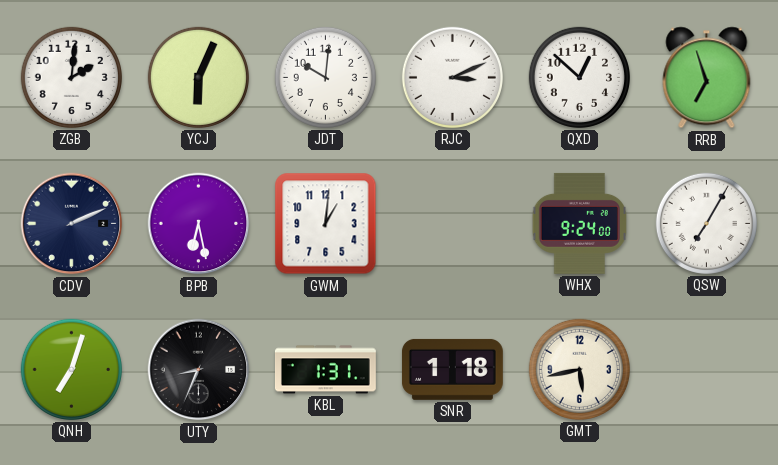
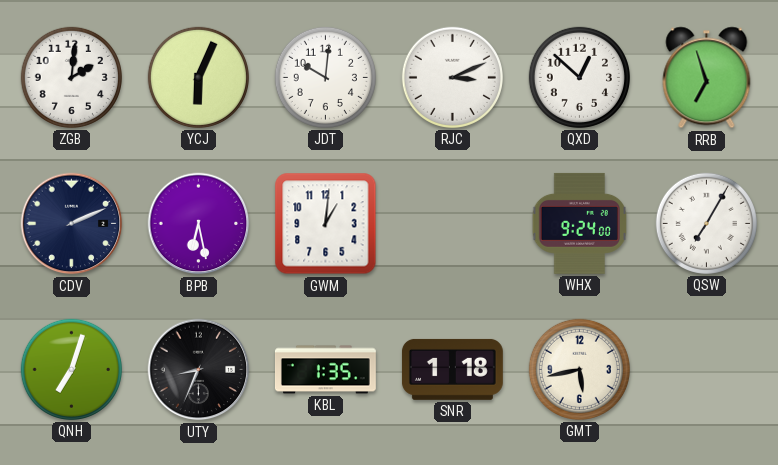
KBL: 1:31 -> 1:35 (325, 370)
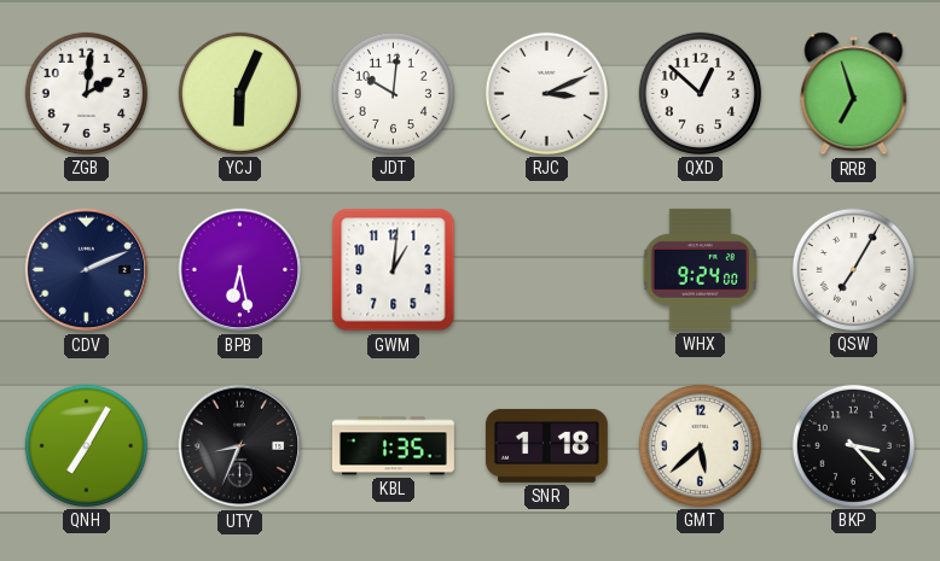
QNH: 7:03 -> 7:05 (86, 445)
GMT: 5:43 -> 5:38 (700, 445)
BKP: none -> 3:23 (853, 445)
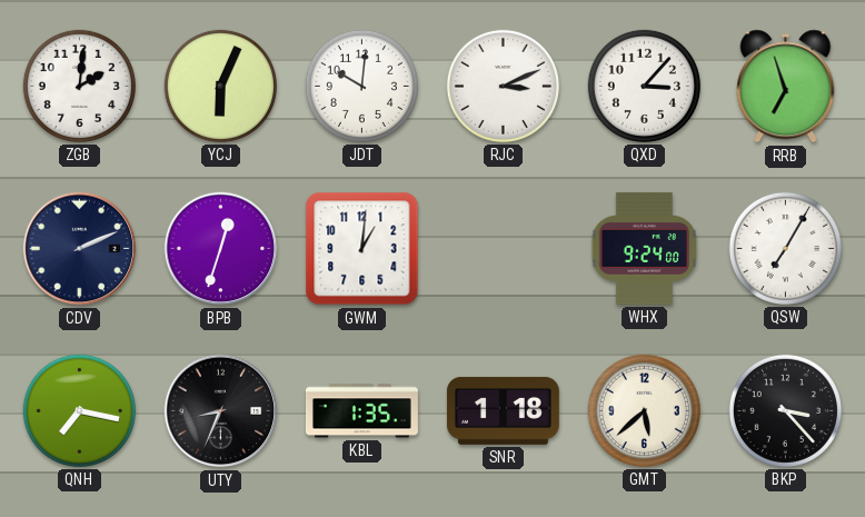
QXD: 12:52 -> 3:07 (644, 86)
BPB: 6:28 -> 12:33 (221, 249)
QNH: 7:05 -> 7:17 (79, 410)
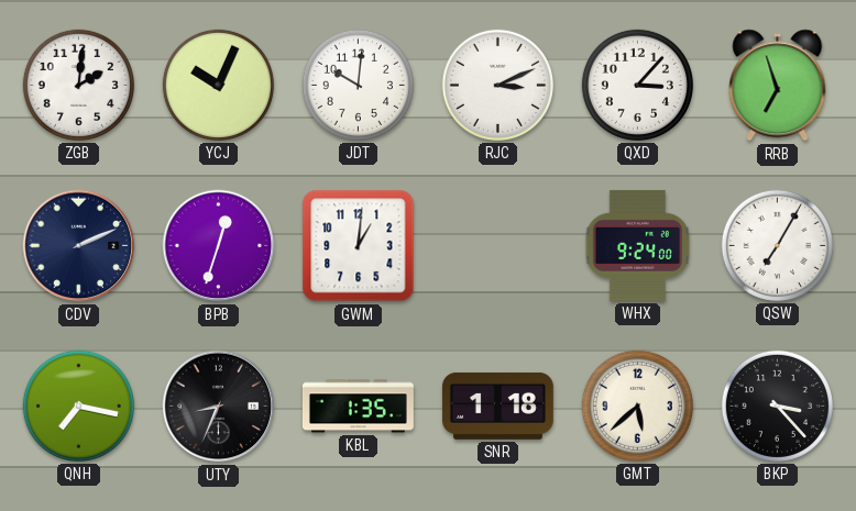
YCJ: 6:04 -> 10:04 (218, 85)
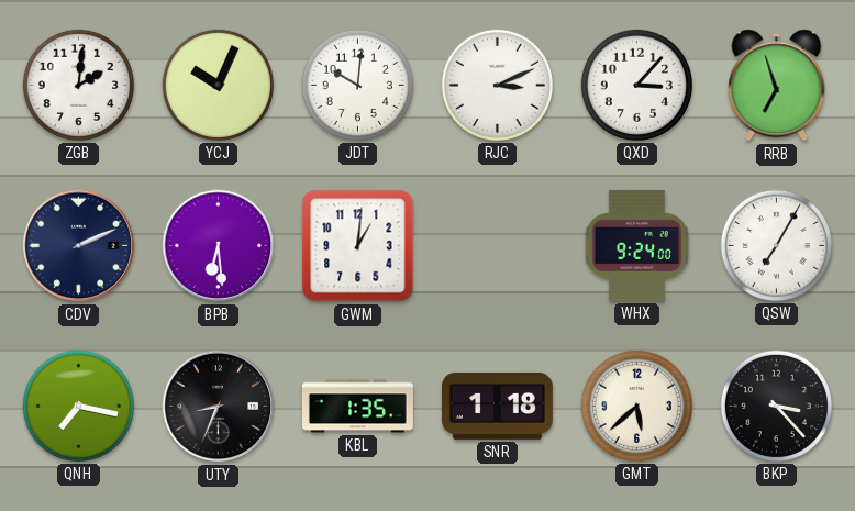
BPB: 12:33 -> 6:29 (219, 246)
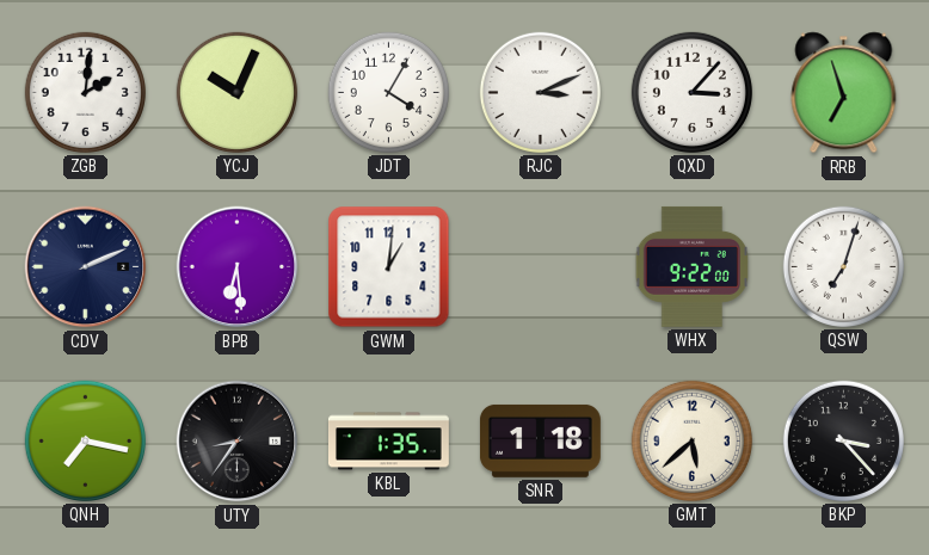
JDT: 10:01 -> 4:05 (388, 92)
WHX: 9:24 -> 9:22 (691, 266)
QSW: 7:05 -> 7:03 (843, 266)
UTY: 8:34 -> 8:36 (238, 442)
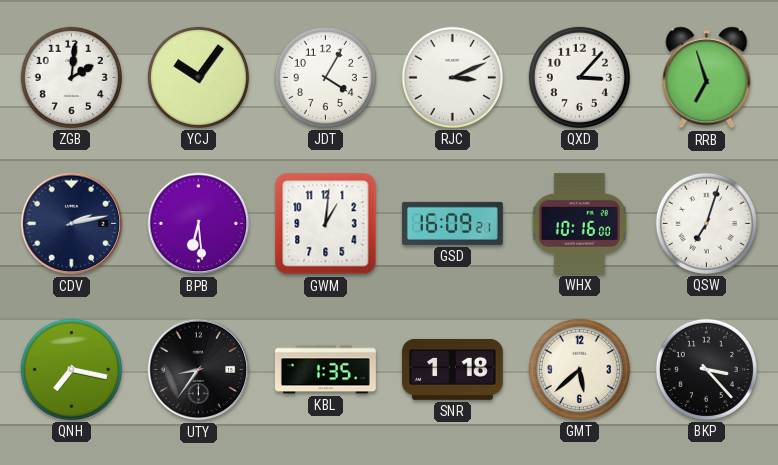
YCJ: 10:04 -> 10:06 (198, 77)
CDV: 2:11 -> 2:13 (72, 224)
GSD: none -> 16:09 (452, 223)
WHX: 9:22 -> 10:16 (579, 223)
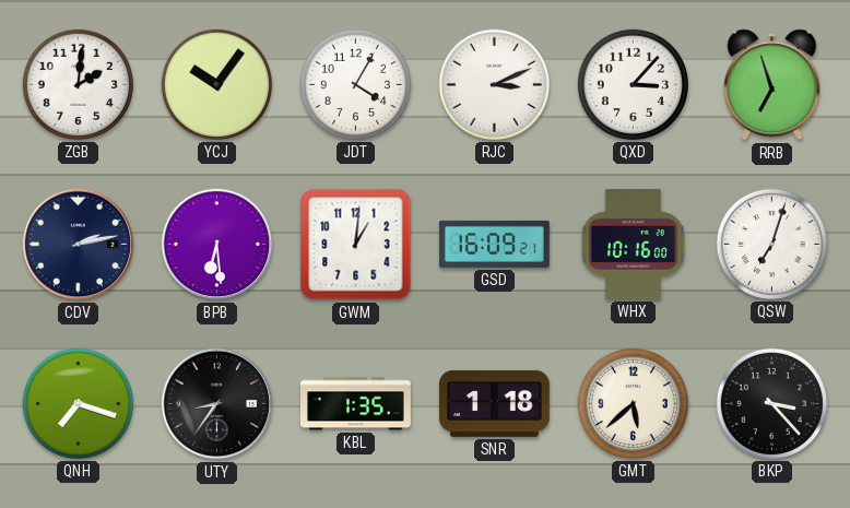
QNH: 7:17 -> 7:18 (78, 403)
